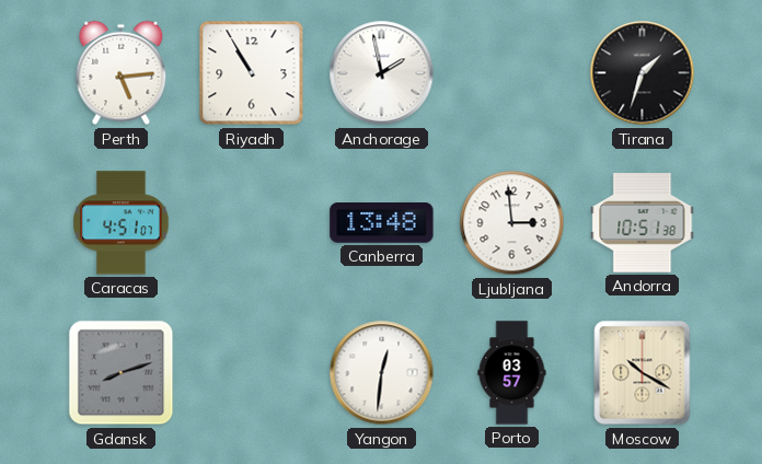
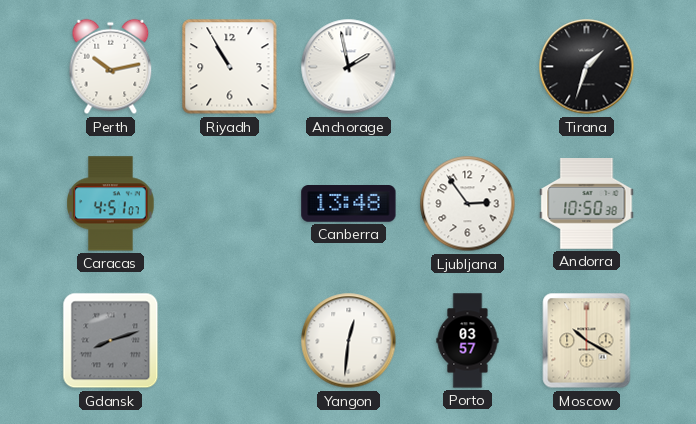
Perth: 5:14 -> 10:13 (111, 67)
Ljubljana: 2:59 -> 2:54 (468, 204)
Andorra: 10:51 -> 10:50 (587, 204)
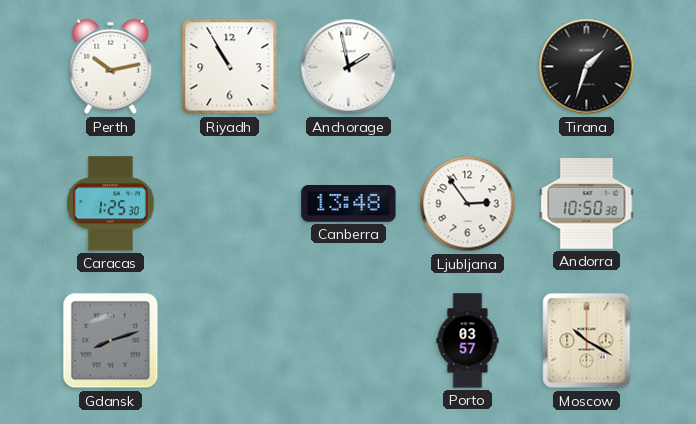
Caracas: 4:51 -> 1:25 (111, 204)
Yangon: 12:31 -> none (349, 341)
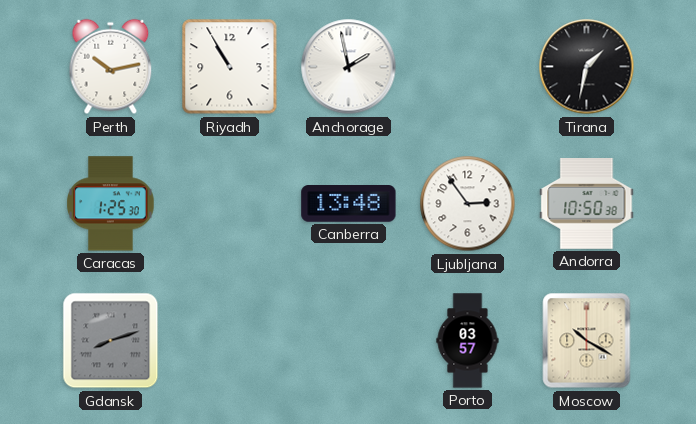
Tirana: 1:33 -> 1:32 (587, 67)
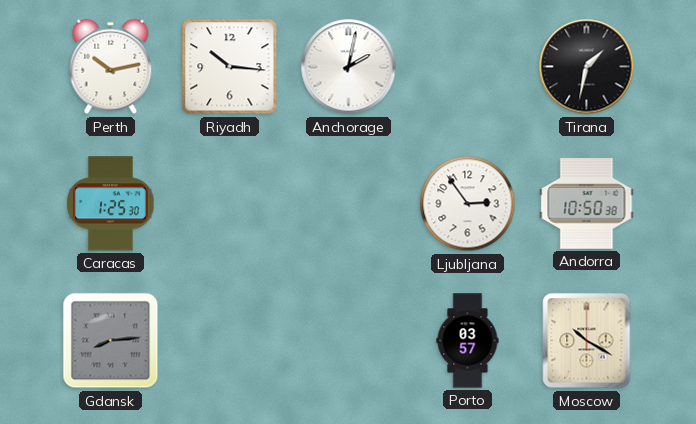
Riyadh: 10:55 -> 10:16 (230, 67)
Anchorage: 1:58 -> 2:02 (349, 67)
Canberra: 13:48 -> none (349, 204)
Gdansk: 8:12 -> 8:14 (111, 341)
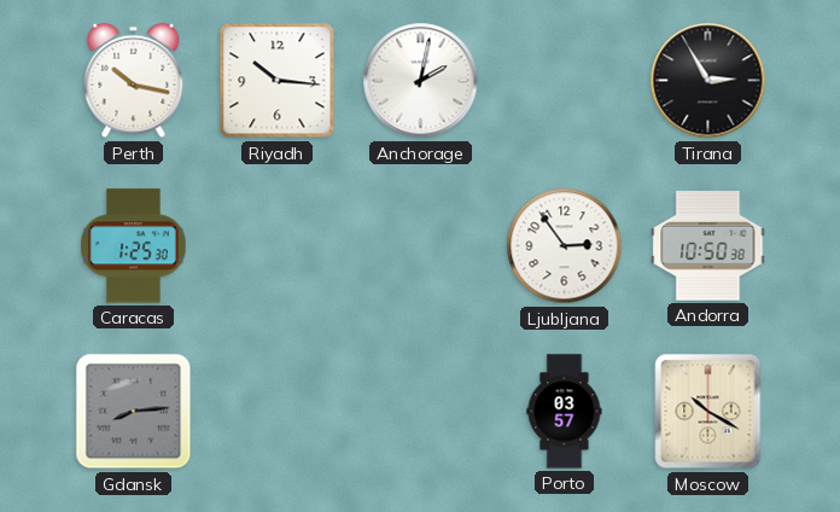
Perth: 10:13 -> 10:17 (134, 81)
Tirana: 1:32 -> 2:55 (708, 81)
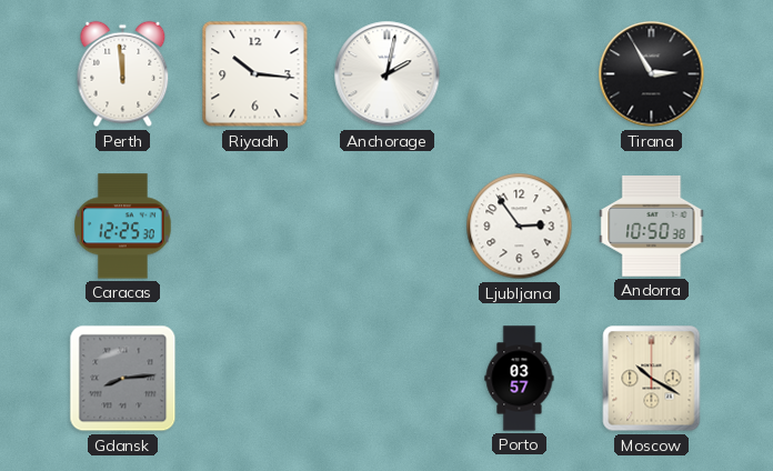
Perth: 10:17 -> 11:59 (123, 74)
Caracas: 1:25 -> 12:25 (123, 227)
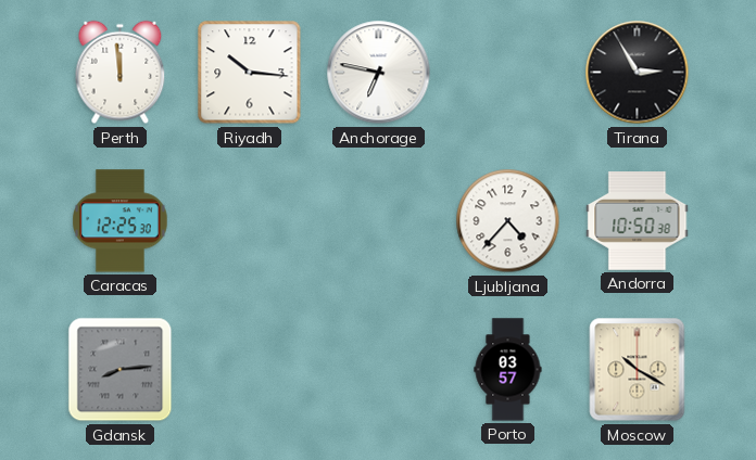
Anchorage: 2:02 -> 6:47 (379, 73)
Ljubljana: 2:54 -> 4:37 (508, 221)
